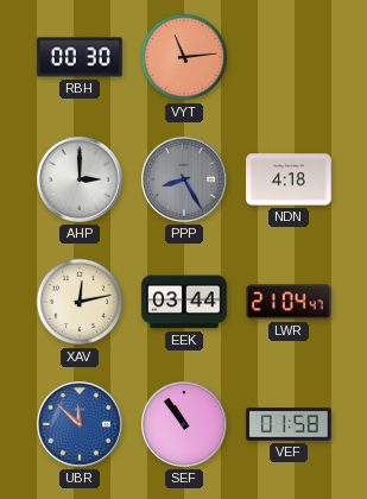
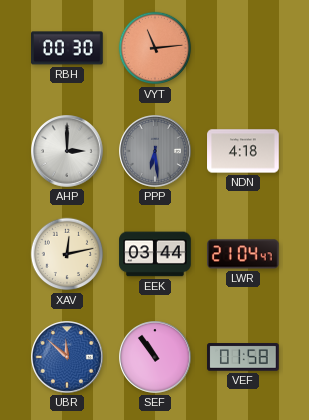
PPP: 8:25 -> 6:29 (156, 152)
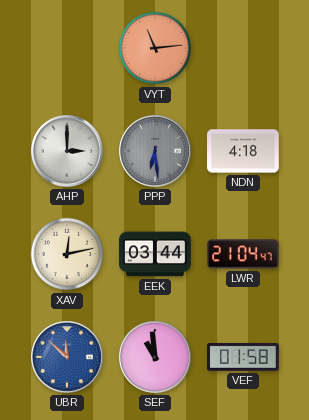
RBH: 00:30 -> none (67, 48)
SEF: 10:54 -> 10:59 (156, 358)
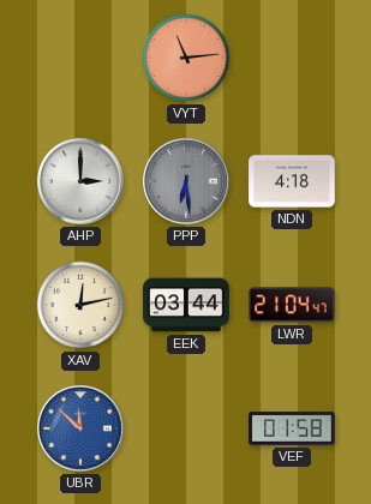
SEF: 10:59 -> none (156, 358)
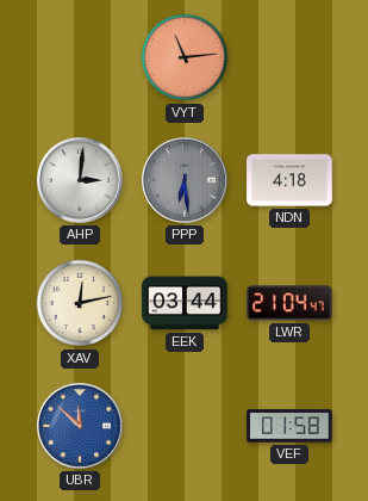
AHP: 3:00 -> 3:01 (81, 181)
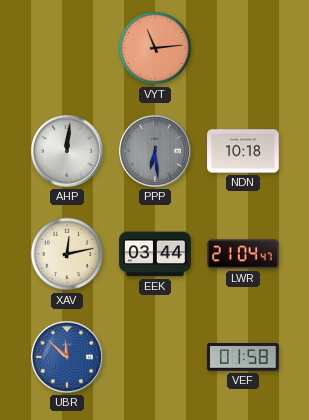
AHP: 3:01 -> 12:01 (68, 152)
NDN: 4:18 -> 10:18 (243, 151)
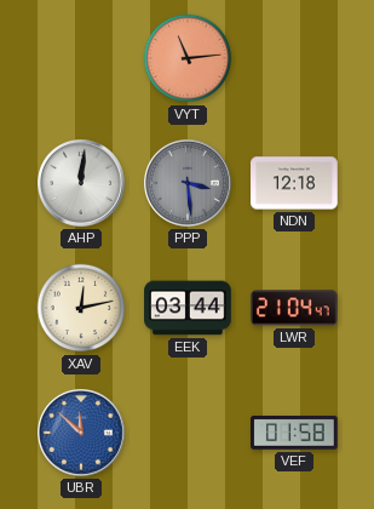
PPP: 6:29 -> 3:29 (189, 184)
NDN: 10:18 -> 12:18 (294, 183)
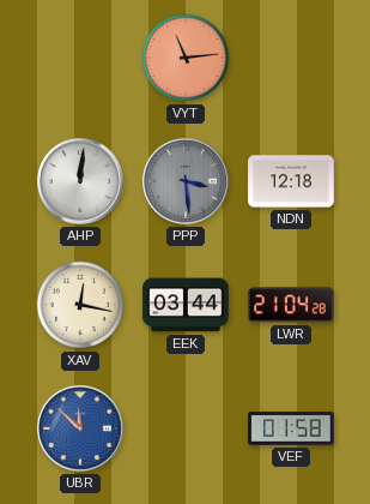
XAV: 12:13 -> 12:17 (80, 305)
LWR: 21:04:47 -> 21:04:28 (292, 305)
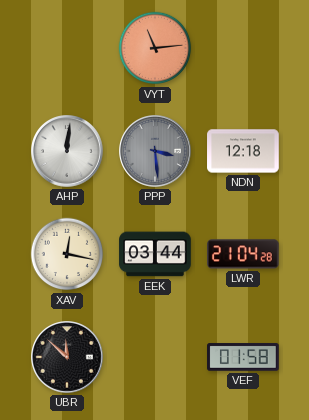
UBR dial: blue -> black (68, 358)
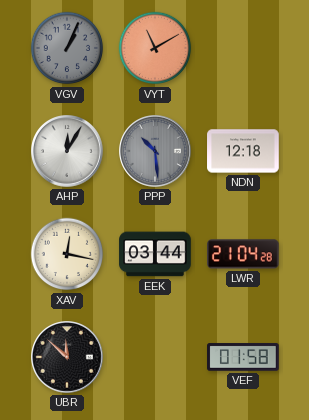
VGV: none -> 1:04 (67, 48)
VYT: 11:14 -> 11:10 (155, 48)
AHP: 12:01 -> 12:05 (68, 152)
PPP: 3:29 -> 10:29 (156, 152)
